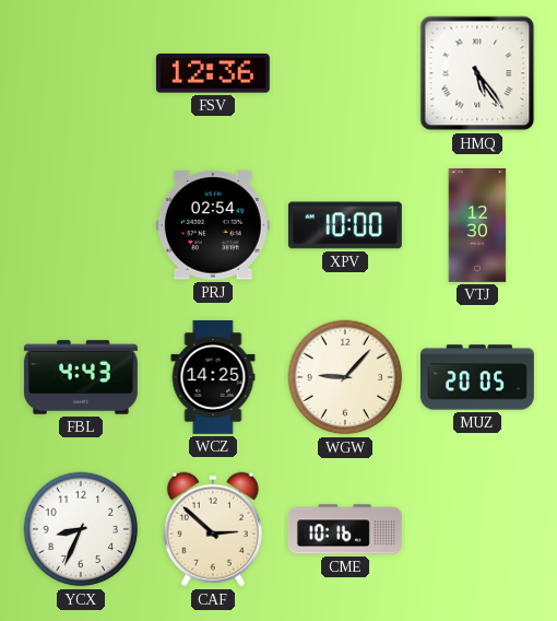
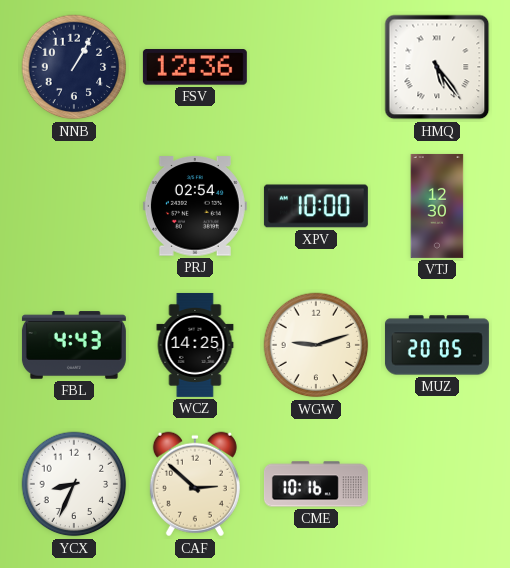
NNB: none -> 1:05 (74, 67)
WGW: 9:07 -> 9:12 (316, 345)
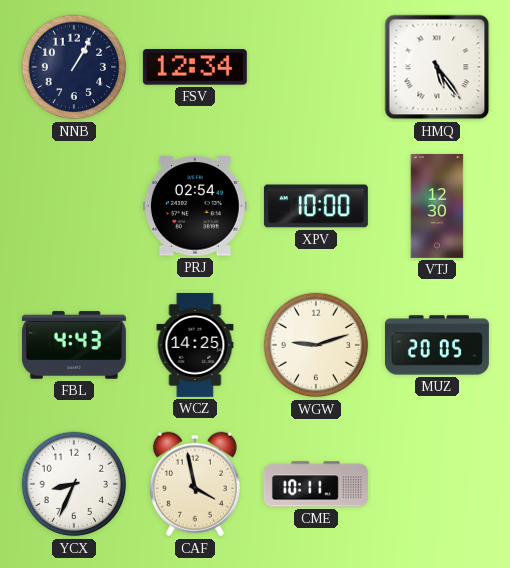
FSV: 12:36 -> 12:34 (195, 67)
CAF: 2:52 -> 3:58 (195, 484)
CME: 10:16 -> 10:11 (316, 484)
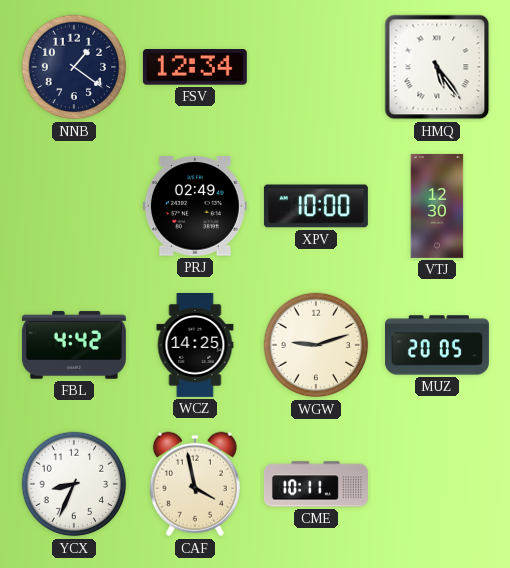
NNB: 1:05 -> 1:21 (74, 67)
PRJ: 02:54 -> 02:49 (195, 206)
FBL: 4:43 -> 4:42 (74, 345)
